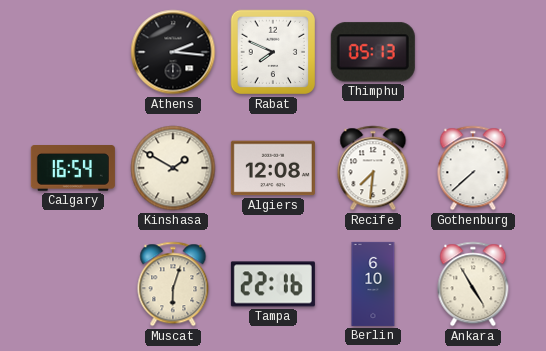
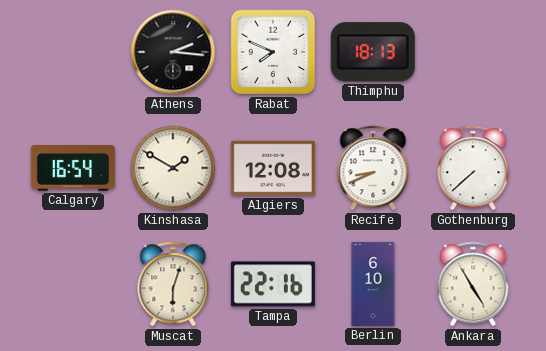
Thimphu: 05:13 -> 18:13 (373, 52)
Recife: 7:31 -> 8:41 (373, 168)
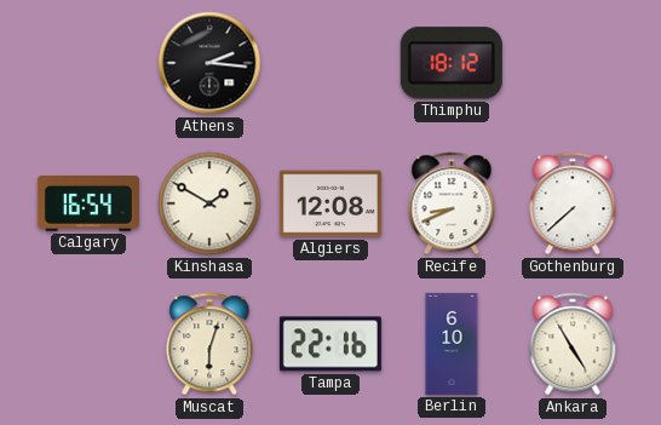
Rabat: 7:49 -> none (273, 52)
Thimphu: 18:13 -> 18:12 (452, 63)
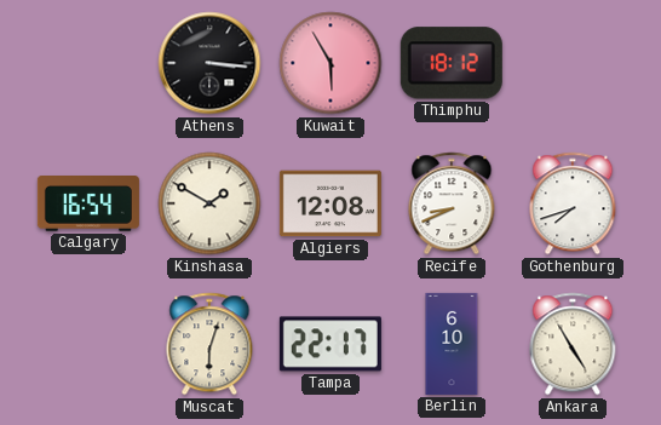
Athens: 2:16 -> 3:16 (209, 63)
Kuwait: none -> 5:55 (330, 63)
Gothenburg: 7:38 -> 7:42 (573, 203)
Tampa: 22:16 -> 22:17 (330, 344)
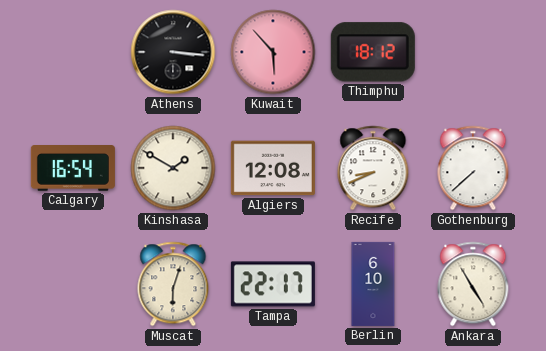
Kuwait: 5:55 -> 5:53 (273, 52)
Gothenburg: 7:42 -> 7:38 (473, 168)
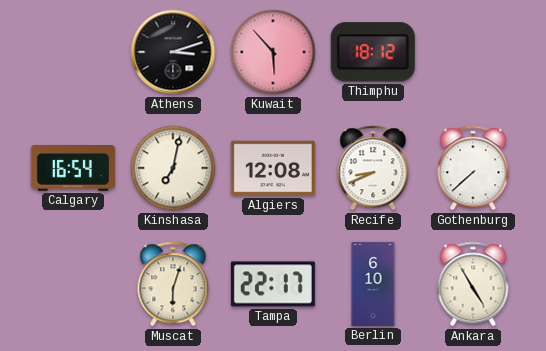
Athens: 3:16 -> 3:12 (173, 52)
Kinshasa: 1:50 -> 7:02 (173, 168)
